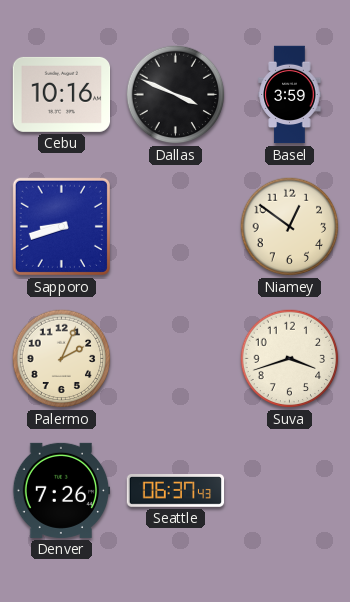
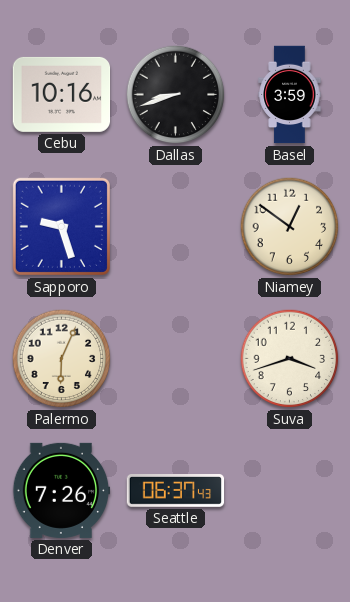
Dallas: 3:49 -> 8:42 (176, 95)
Sapporo: 8:42 -> 9:27 (61, 226)
Palermo: 2:04 -> 6:04 (62, 359)
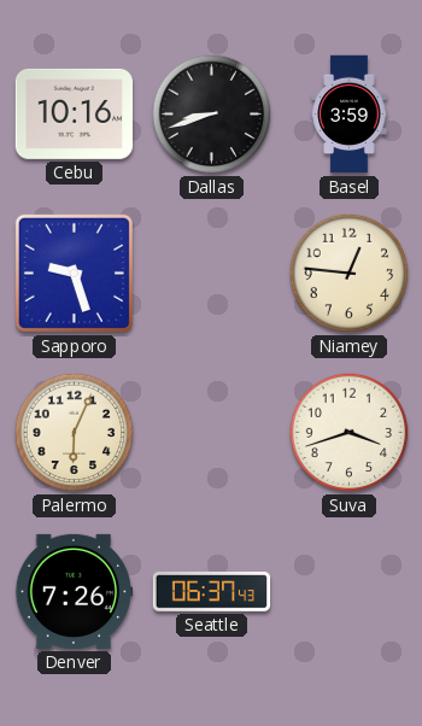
Niamey: 12:51 -> 12:46 (350, 274)
